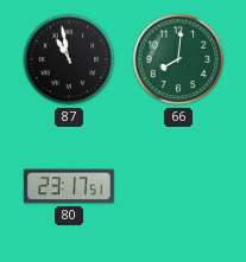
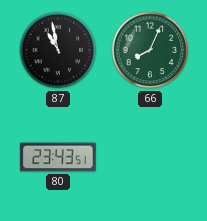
66: 8:01 -> 8:04 (150, 50)
80: 23:17 -> 23:43 (58, 157)
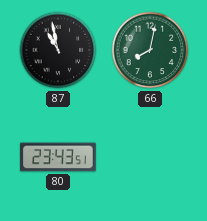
66: 8:04 -> 8:02 (150, 50)
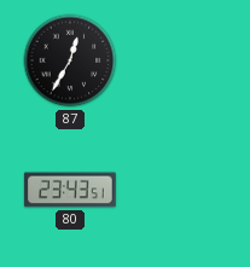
87: 10:58 -> 12:35 (70, 60)
66: 8:02 -> none (150, 50)
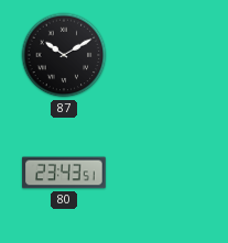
87: 12:35 -> 10:10 (64, 55)
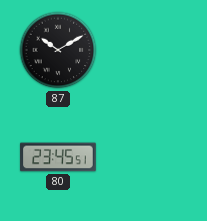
80: 23:43 -> 23:45 (58, 157)
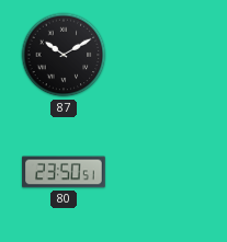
80: 23:45 -> 23:50 (64, 172)
